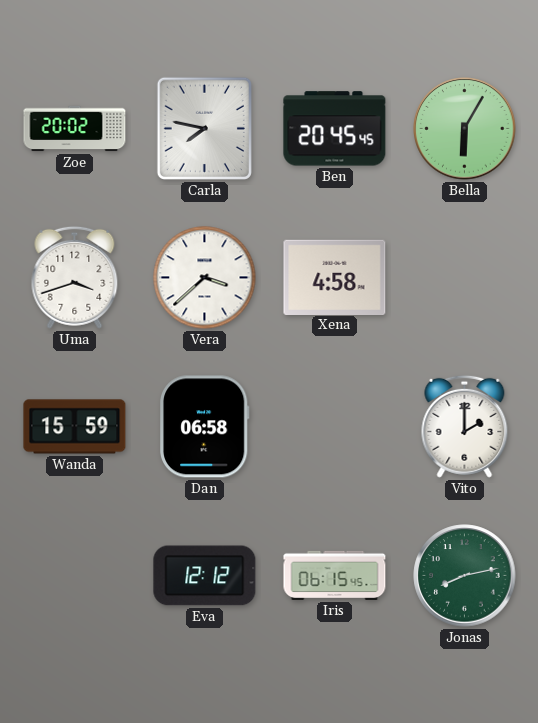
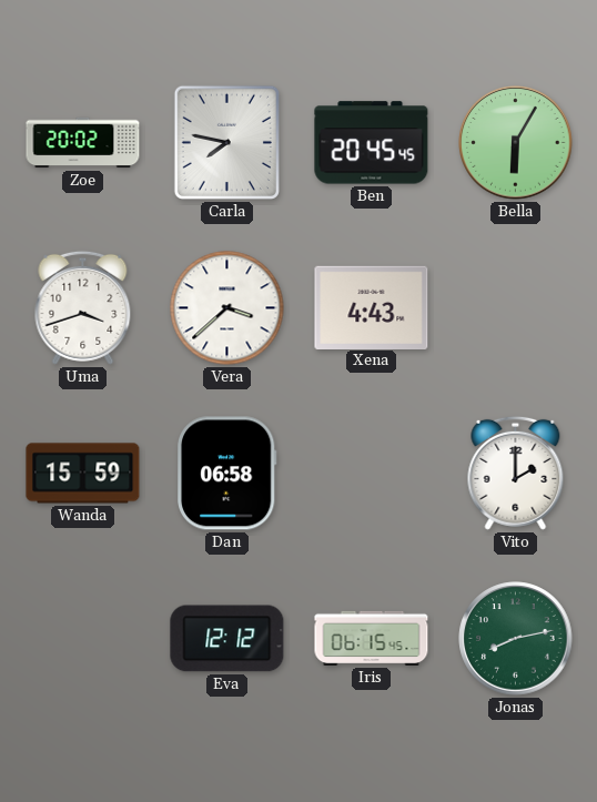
Xena: 4:58 -> 4:43 (372, 307)
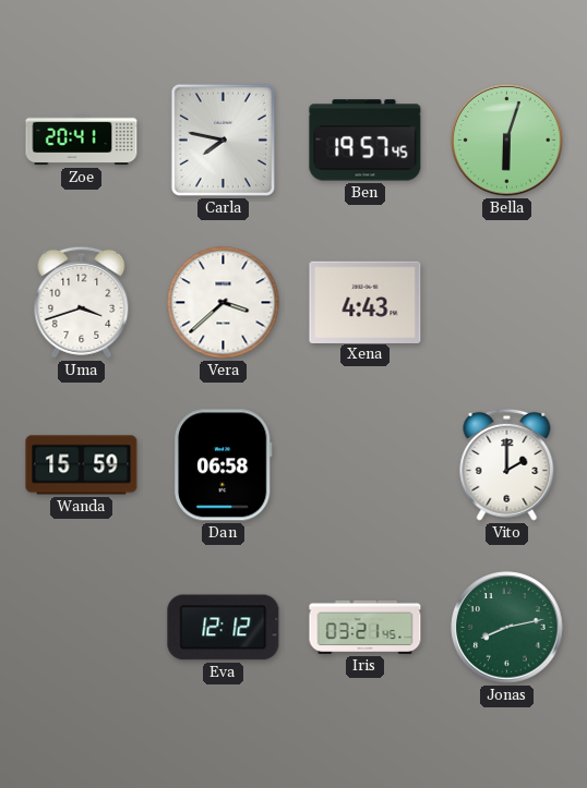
Zoe: 20:02 -> 20:41 (82, 141)
Ben: 20:45 -> 19:57 (366, 141)
Bella: 6:05 -> 6:03 (507, 141)
Iris: 06:15 -> 03:21 (366, 627)
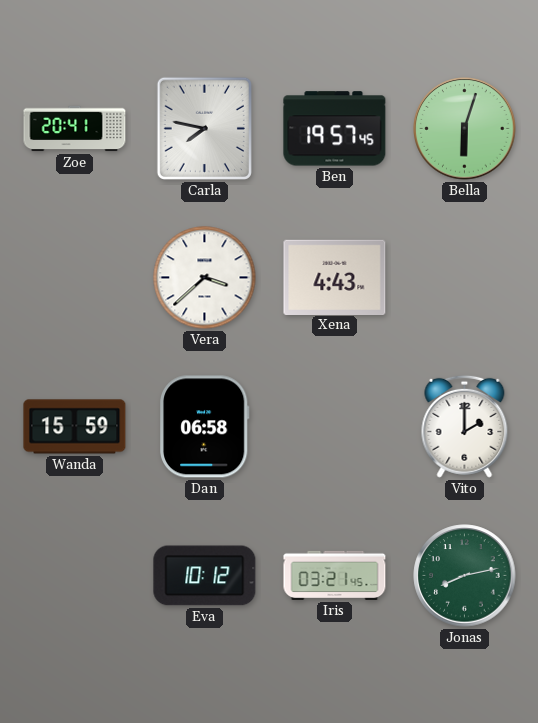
Uma: 3:42 -> none (82, 302)
Eva: 12:12 -> 10:12 (205, 576)
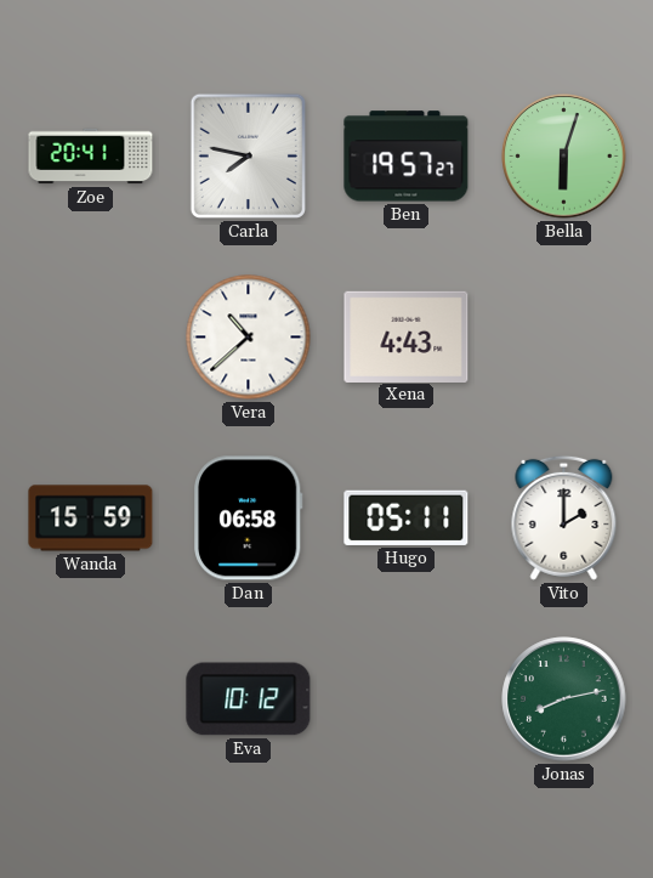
Ben: 19:57:45 -> 19:57:27 (407, 157)
Vera: 3:38 -> 10:38 (249, 338)
Hugo: none -> 05:11 (407, 517)
Iris: 03:21 -> none (335, 575)
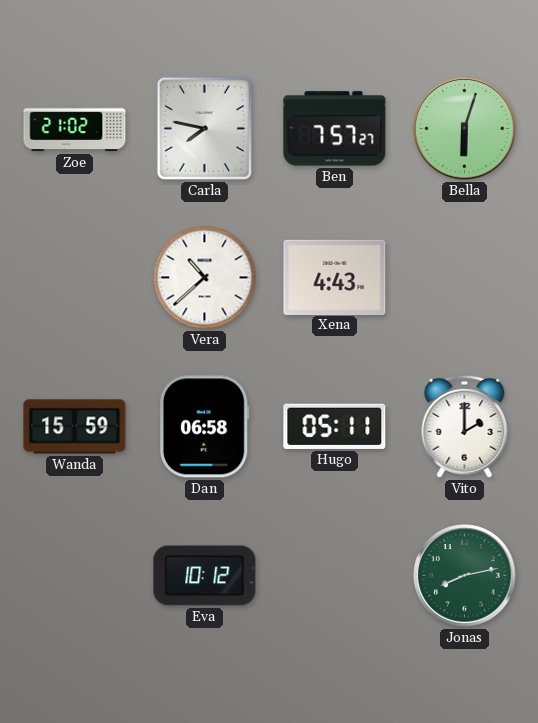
Zoe: 20:41 -> 21:02 (75, 129)
Ben: 19:57 -> 7:57 (335, 129)
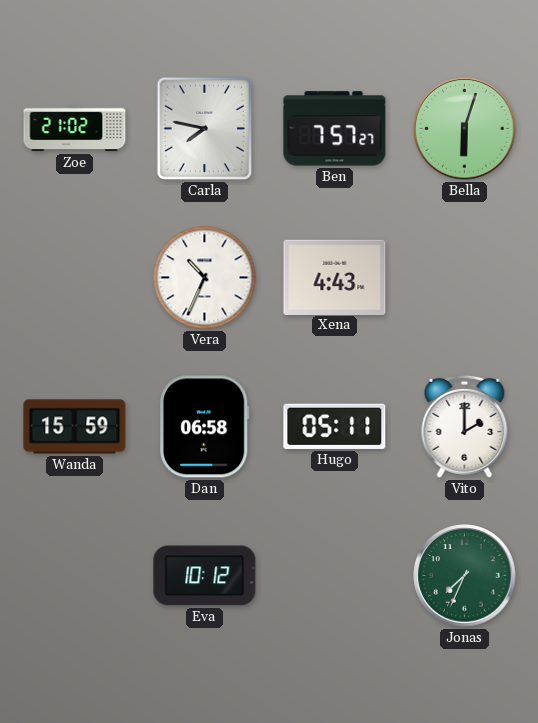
Vera: 10:38 -> 10:34 (205, 278)
Jonas: 8:13 -> 7:34 (465, 576)
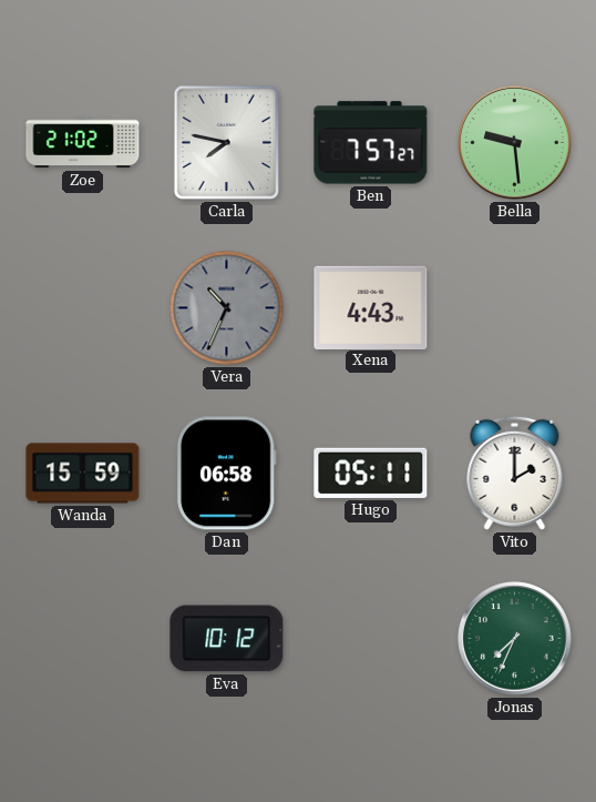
Bella: 6:03 -> 9:29 (515, 143)
Vera dial: white -> grey (227, 308)
